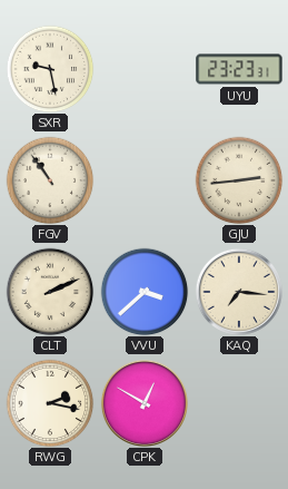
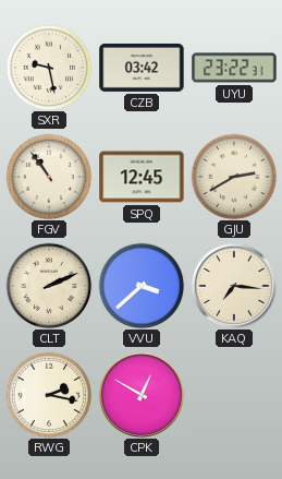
CZB: none -> 03:42 (142, 68)
UYU: 23:23 -> 23:22 (234, 68)
SPQ: none -> 12:45 (142, 177)
GJU: 2:44 -> 2:40 (234, 177)
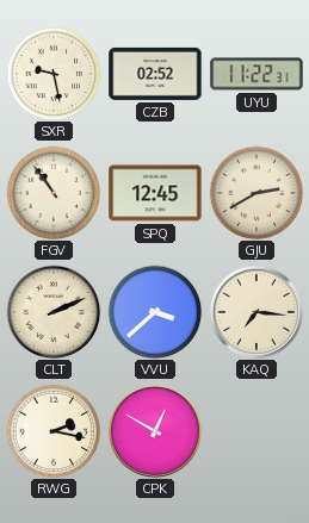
CZB: 03:42 -> 02:52 (155, 74)
UYU: 23:22 -> 11:22 (257, 74)
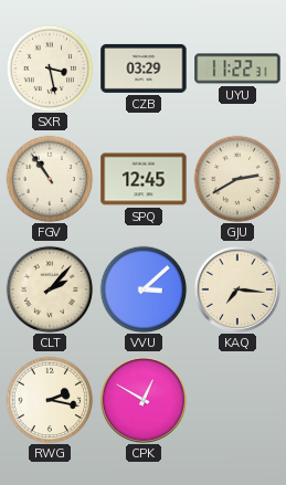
SXR: 9:28 -> 3:28 (50, 68)
CZB: 02:52 -> 03:29 (144, 68)
CLT: 2:11 -> 2:07 (50, 289)
VVU: 3:38 -> 3:08 (144, 289)
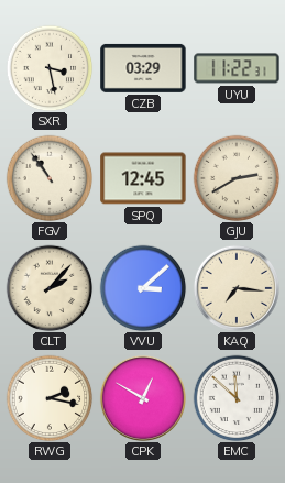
EMC: none -> 11:52 (237, 398)
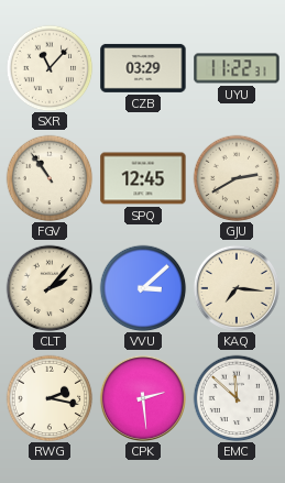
SXR: 3:28 -> 11:07 (50, 68)
CPK: 12:50 -> 2:29 (143, 398)
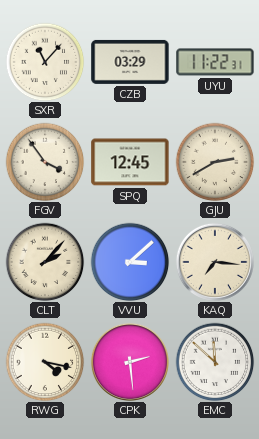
FGV: 10:54 -> 3:54 (45, 162)
RWG: 2:17 -> 4:17 (45, 362)
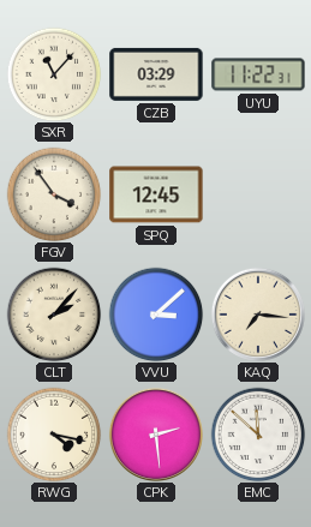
GJU: 2:40 -> none (215, 162)
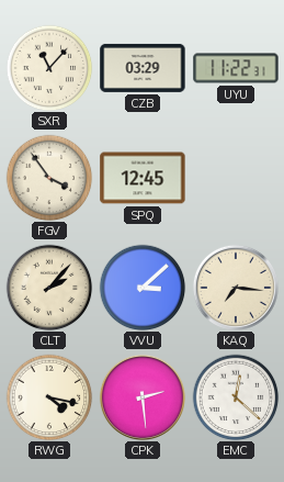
EMC: 11:52 -> 12:22 (236, 397)
